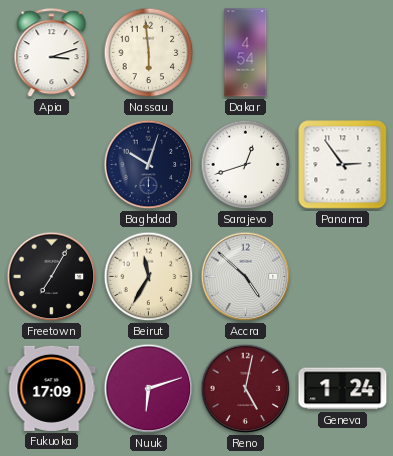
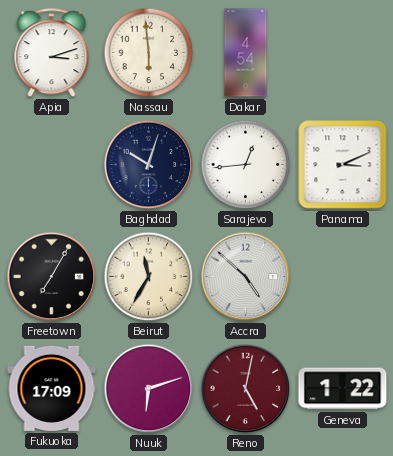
Sarajevo: 12:42 -> 12:44 (246, 165)
Panama: 2:54 -> 3:11 (343, 165)
Geneva: 1:24 -> 1:22 (343, 389)
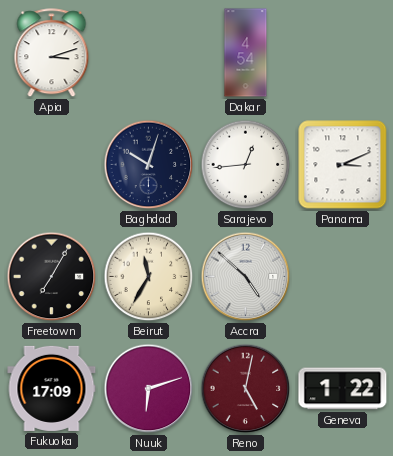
Nassau: 5:59 -> none (149, 53)
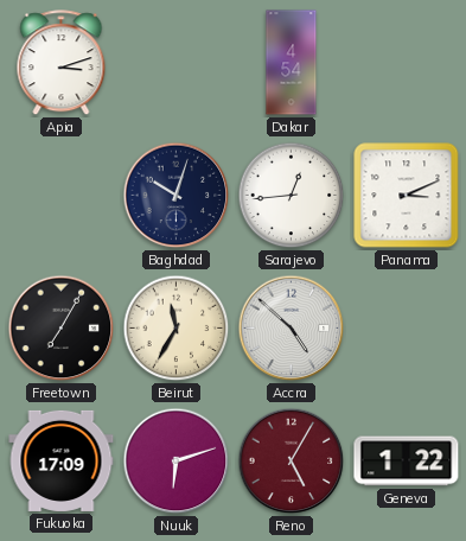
Reno: 5:02 -> 5:05 (292, 462)
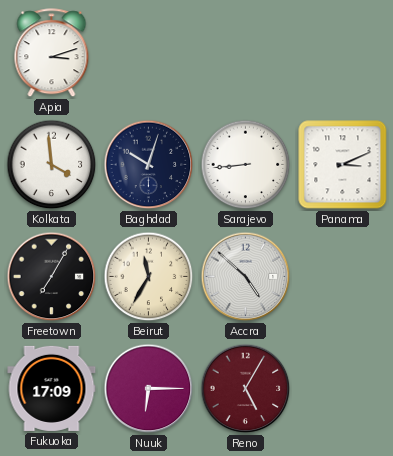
Dakar: 4:54 -> none (292, 63)
Kolkata: none -> 3:59 (52, 165)
Sarajevo: 12:44 -> 8:44 (246, 165)
Nuuk: 6:12 -> 6:15 (149, 389)
Geneva: 1:22 -> none (407, 462)
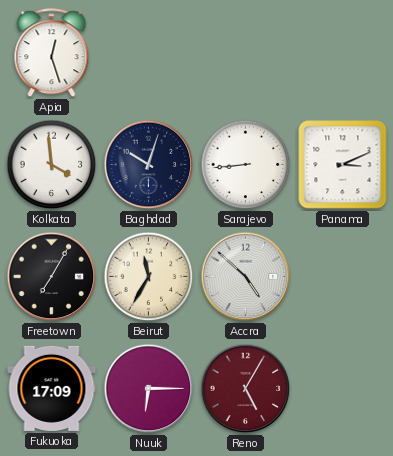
Apia: 3:12 -> 12:27 (52, 53)
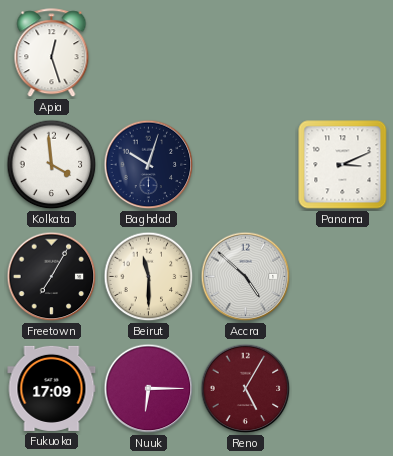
Sarajevo: 8:44 -> none (246, 165)
Beirut: 11:35 -> 11:30 (149, 277)
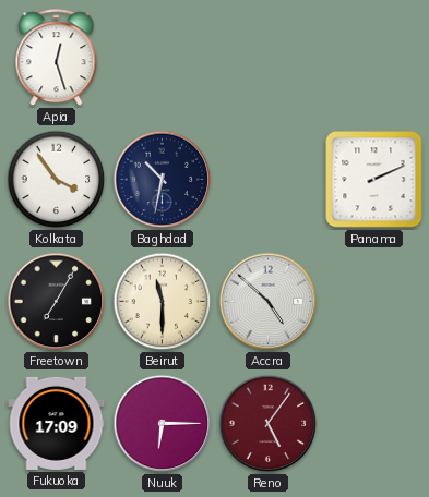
Kolkata: 3:59 -> 3:54 (57, 180)
Baghdad: 10:03 -> 10:32 (163, 180)
Panama: 3:11 -> 2:11 (374, 180)
Reno: 5:05 -> 5:06 (269, 424)
